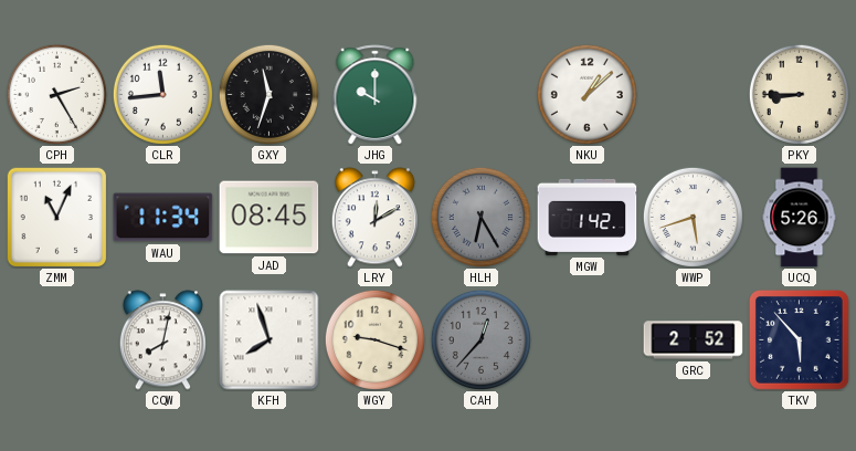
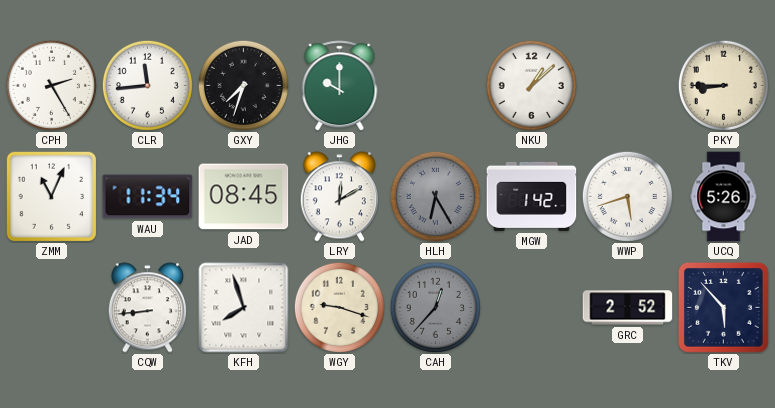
GXY: 11:33 -> 7:33 (243, 85)
CQW: 8:02 -> 8:44 (147, 308)
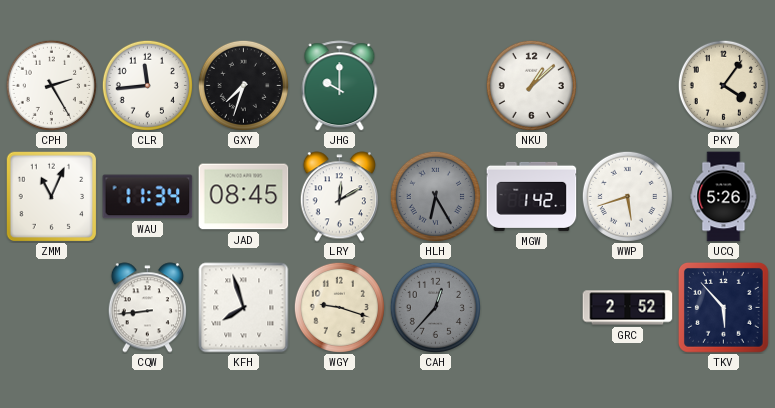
PKY: 8:45 -> 4:06 (723, 85)
